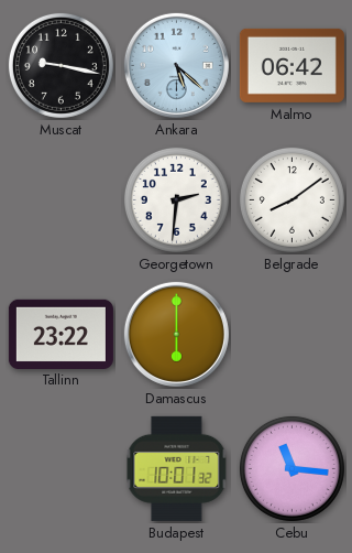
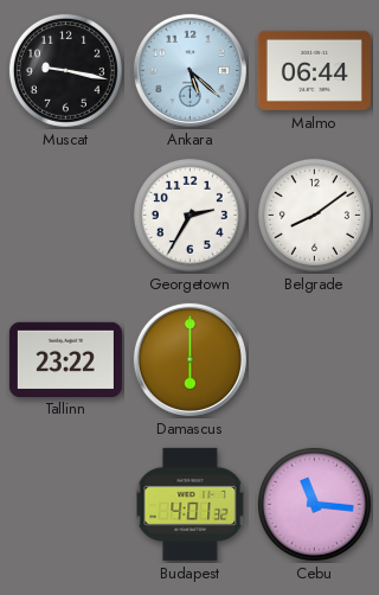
Malmo: 06:42 -> 06:44 (314, 70)
Georgetown: 2:31 -> 2:35 (189, 215)
Budapest: 10:01 -> 4:01 (191, 504)
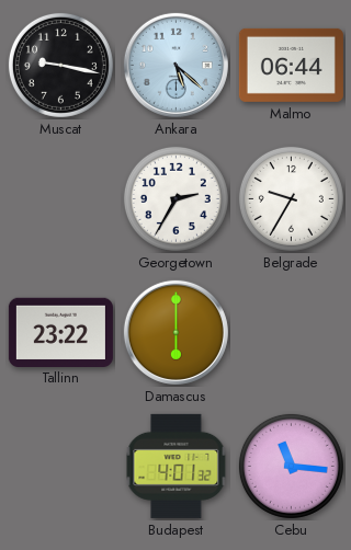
Belgrade: 8:09 -> 9:35 (291, 198)
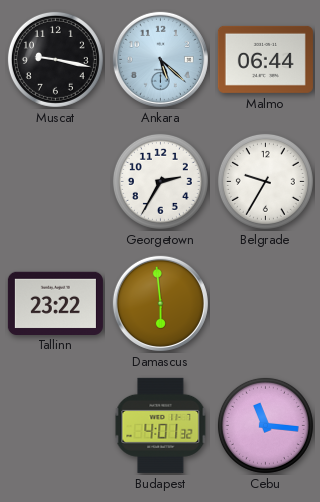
Damascus: 6:00 -> 5:59 (160, 303)
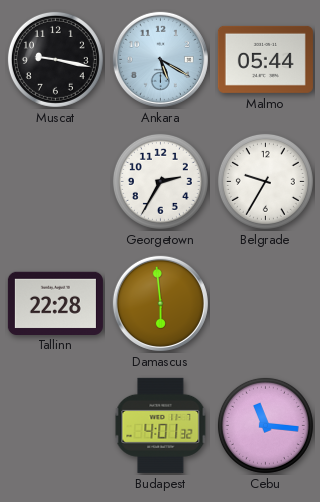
Ankara: 5:22 -> 5:20 (160, 59)
Malmo: 06:44 -> 05:44 (265, 59)
Tallinn: 23:22 -> 22:28 (55, 303)
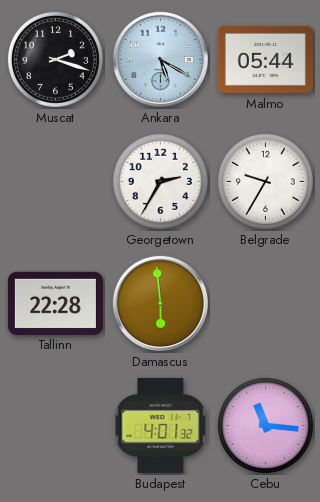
Muscat: 9:17 -> 2:18 (55, 59)
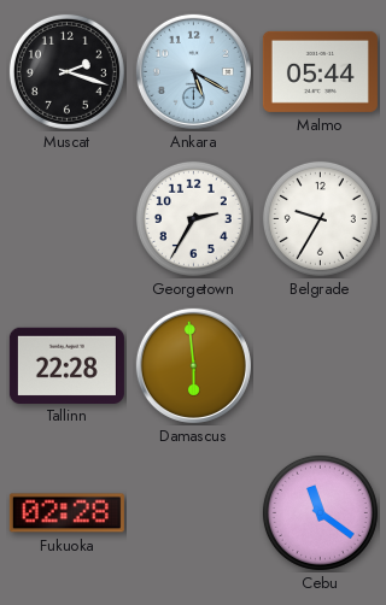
Fukuoka: none -> 02:28 (66, 513)
Budapest: 4:01 -> none (161, 425)
Cebu: 11:16 -> 11:21 (320, 512)
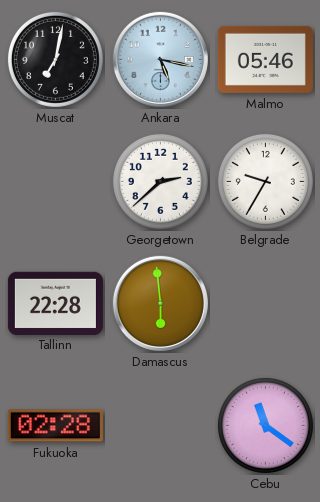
Muscat: 2:18 -> 7:02 (55, 59)
Ankara: 5:20 -> 5:17 (160, 59)
Malmo: 05:44 -> 05:46 (265, 59)
Georgetown: 2:35 -> 2:38 (160, 181)
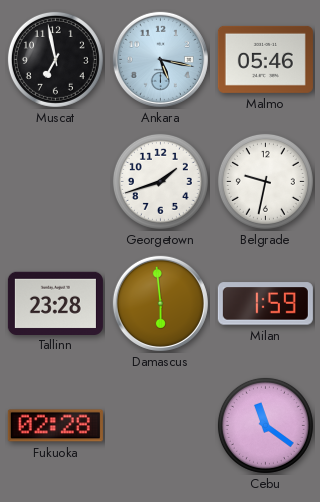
Muscat: 7:02 -> 6:58 (55, 59)
Georgetown: 2:38 -> 1:42 (160, 181)
Belgrade: 9:35 -> 9:32 (265, 181)
Tallinn: 22:28 -> 23:28 (55, 303)
Milan: none -> 1:59 (265, 304)
